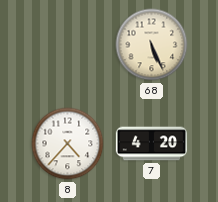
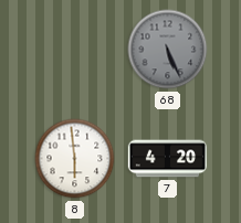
68 dial: cream -> grey (168, 50)
8: 4:37 -> 5:59 (75, 159)
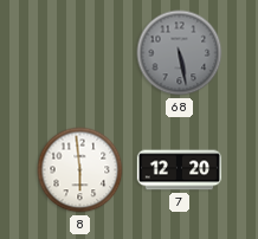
68: 5:26 -> 5:28 (180, 53)
7: 4:20 -> 12:20 (180, 170)
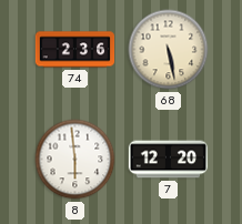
74: none -> 2:36 (75, 50)
68 dial: grey -> cream (169, 50)
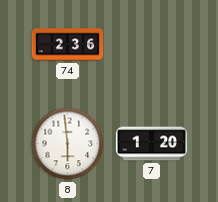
68: 5:28 -> none (169, 50)
7: 12:20 -> 1:20 (152, 144)
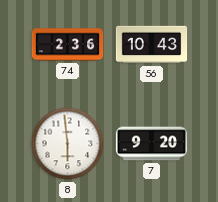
56: none -> 10:43 (152, 45)
7: 1:20 -> 9:20 (152, 144)
